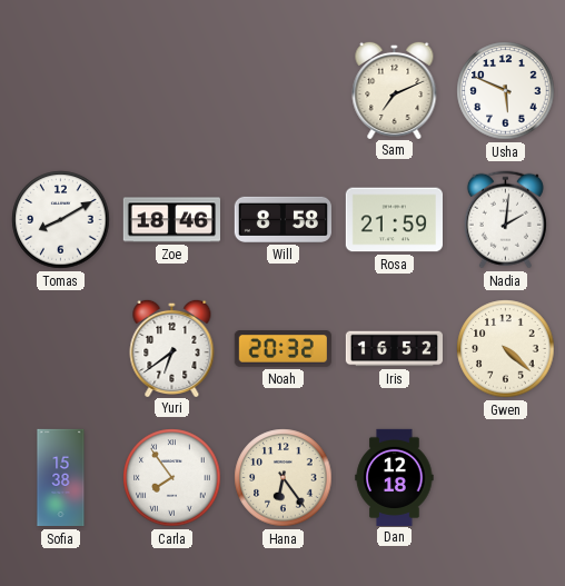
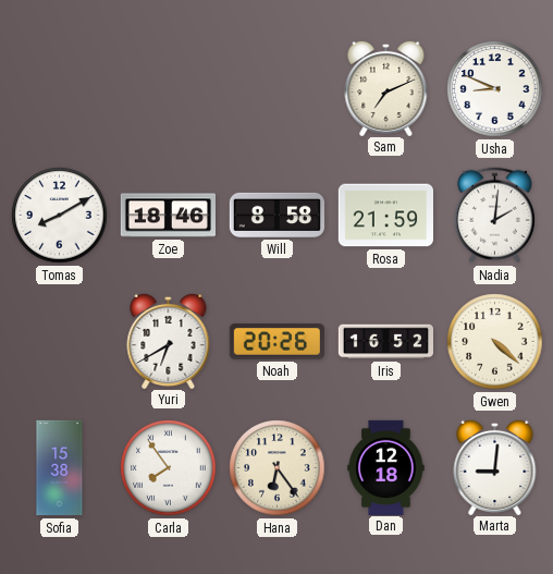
Usha: 5:49 -> 8:49 (495, 89)
Yuri: 6:39 -> 6:40 (169, 340)
Noah: 20:32 -> 20:26 (276, 342)
Marta: none -> 9:01 (495, 466)
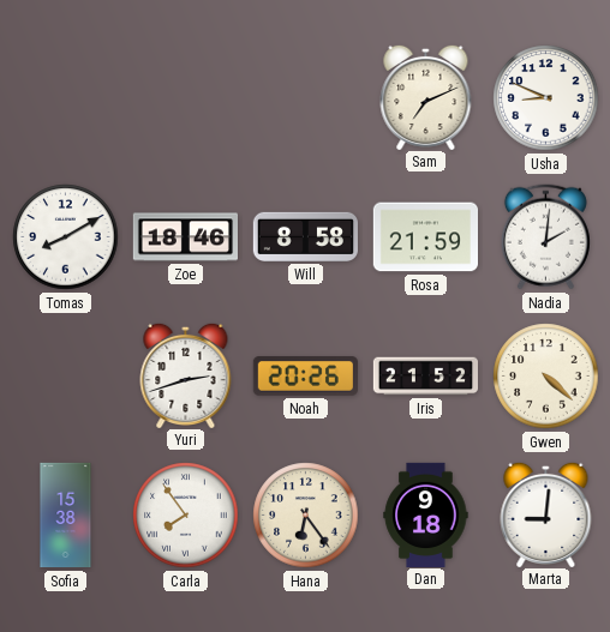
Yuri: 6:40 -> 2:42 (186, 374)
Iris: 16:52 -> 21:52 (426, 377)
Dan: 12:18 -> 9:18 (426, 514)
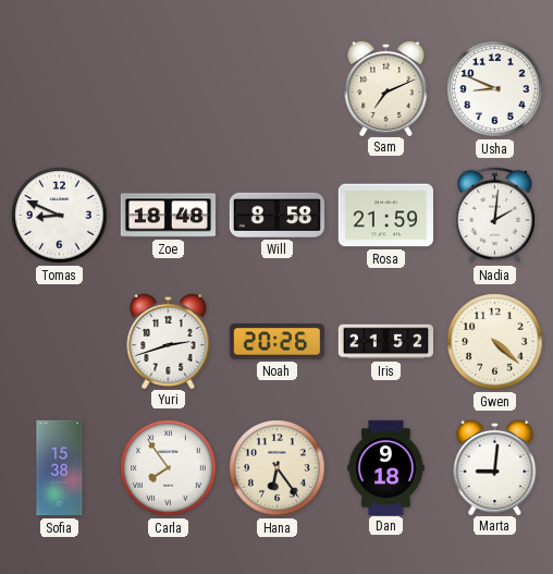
Tomas: 8:10 -> 8:49 (60, 216)
Zoe: 18:46 -> 18:48 (168, 216)
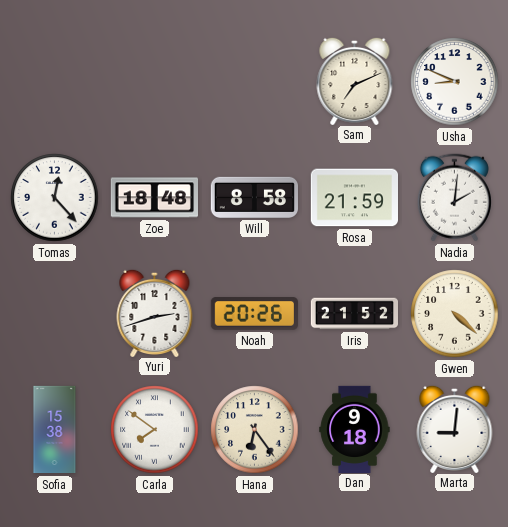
Tomas: 8:49 -> 12:23 (55, 198)
Carla: 7:54 -> 7:51 (155, 430)
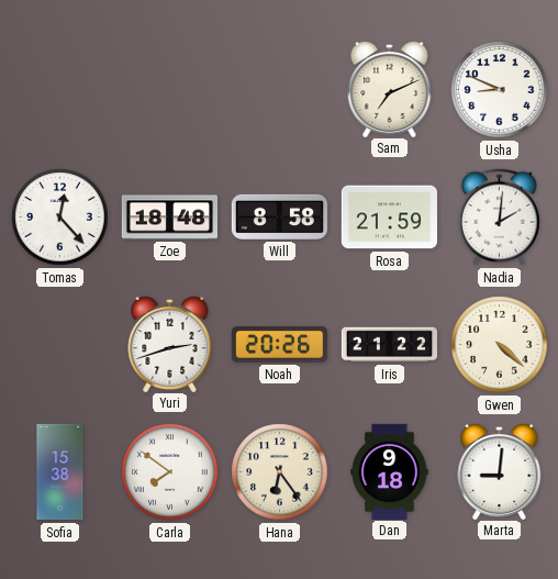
Iris: 21:52 -> 21:22 (390, 345)
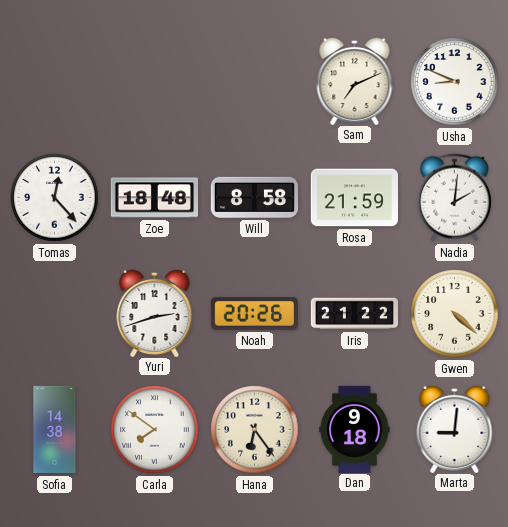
Sofia: 15:38 -> 14:38 (55, 430)
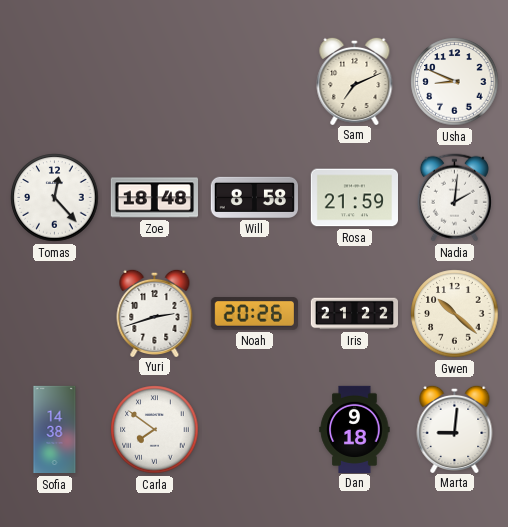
Gwen: 4:22 -> 10:22 (455, 314)
Hana: 6:24 -> none (255, 430)
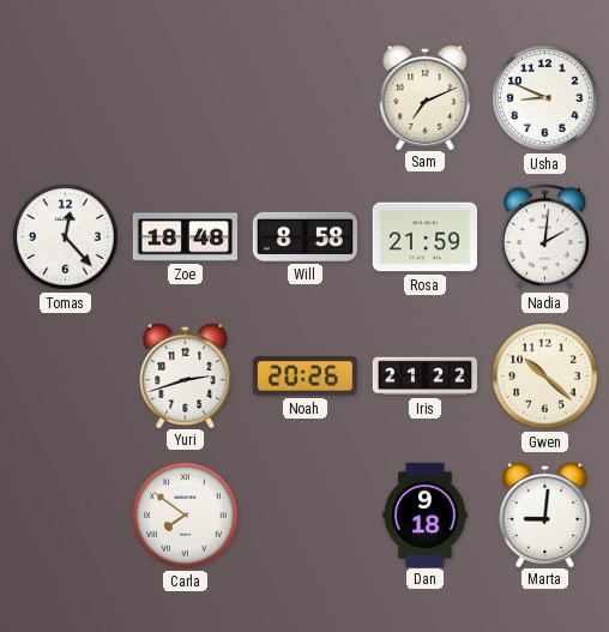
Sofia: 14:38 -> none (55, 430)
